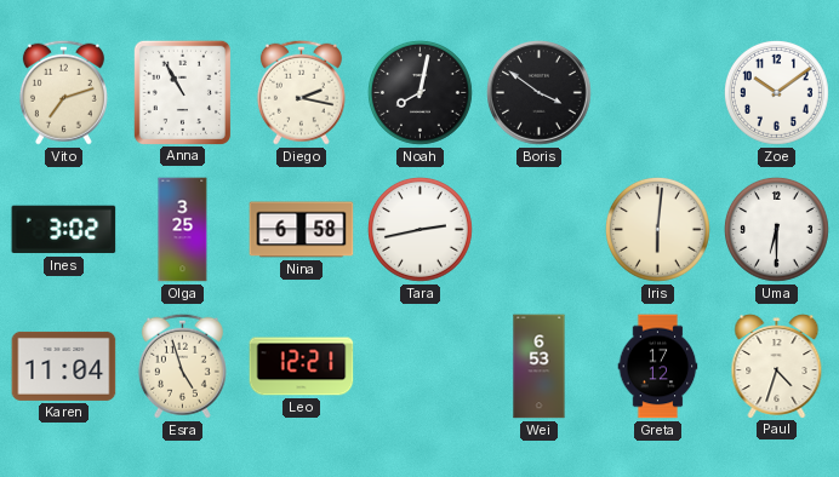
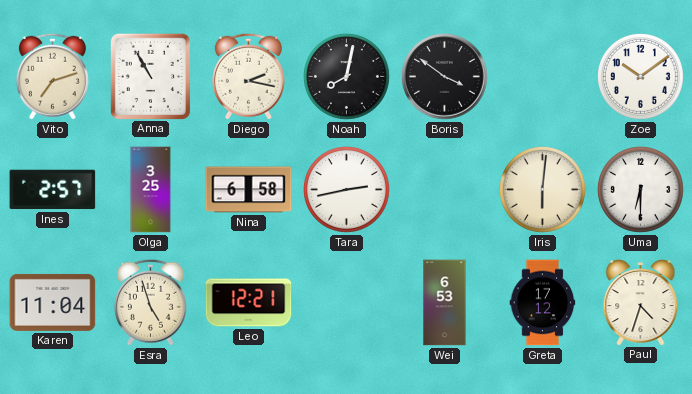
Ines: 3:02 -> 2:57 (53, 190)
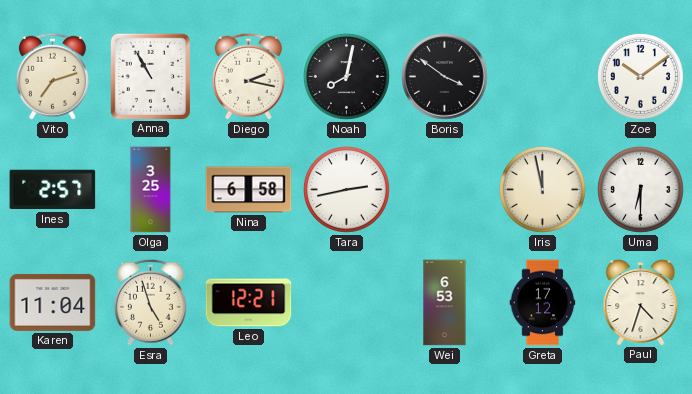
Iris: 6:01 -> 11:58 (543, 190)
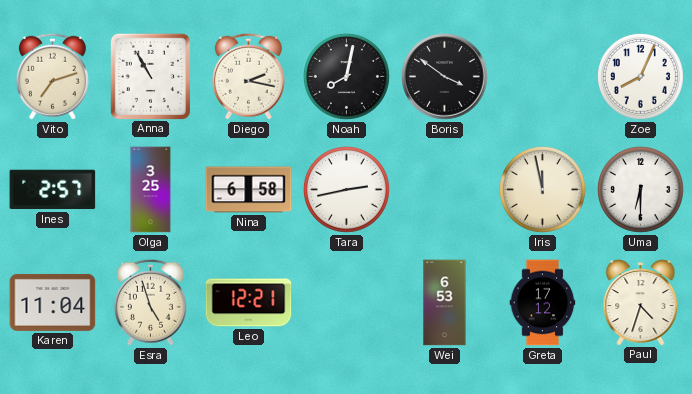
Zoe: 10:09 -> 8:04 (641, 77)
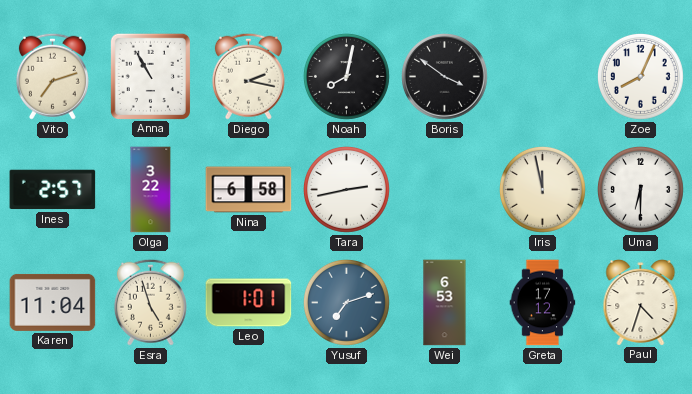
Olga: 3:25 -> 3:22 (151, 190)
Leo: 12:21 -> 1:01 (249, 303)
Yusuf: none -> 7:12 (347, 303)
